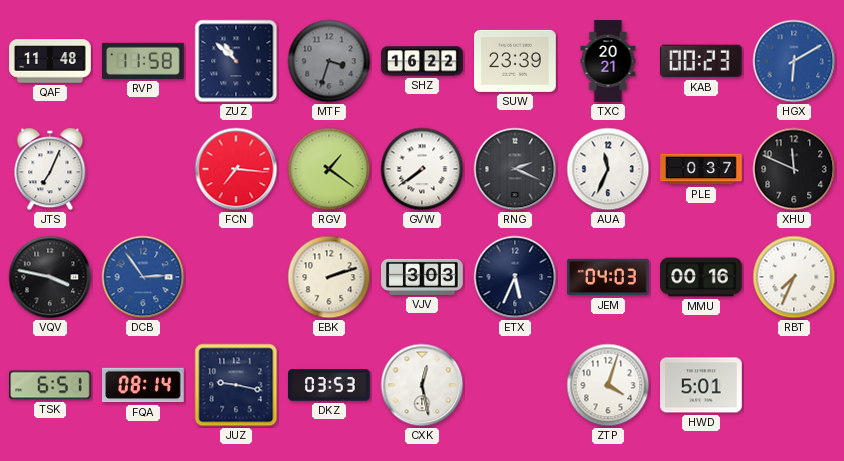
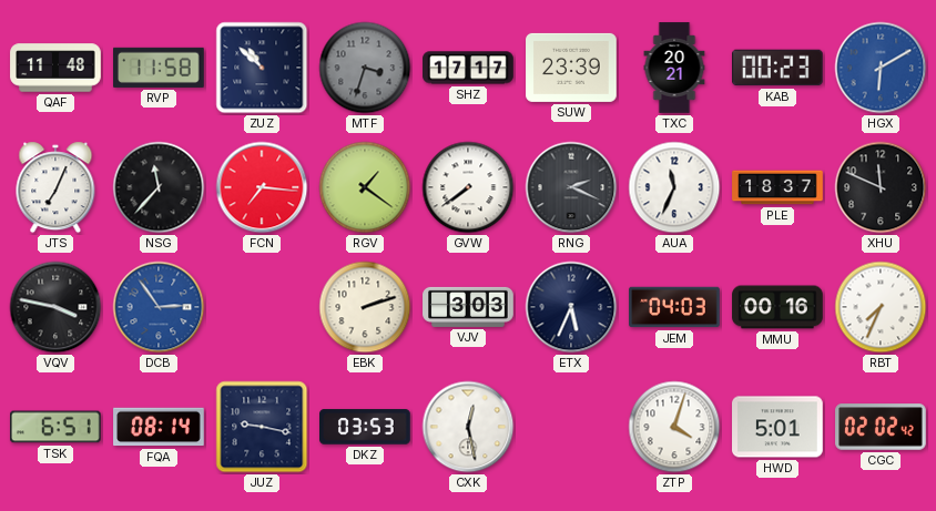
SHZ: 16:22 -> 17:17 (468, 68)
NSG: none -> 11:37 (159, 187)
PLE: 0:37 -> 18:37 (777, 187)
CGC: none -> 02:02 (881, 427)
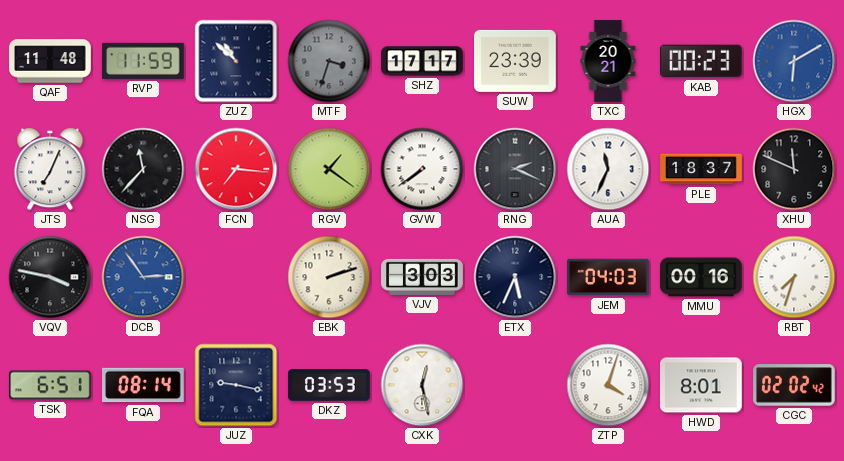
RVP: 11:58 -> 11:59 (144, 61)
RBT: 7:34 -> 7:33 (794, 277)
HWD: 5:01 -> 8:01 (702, 385)
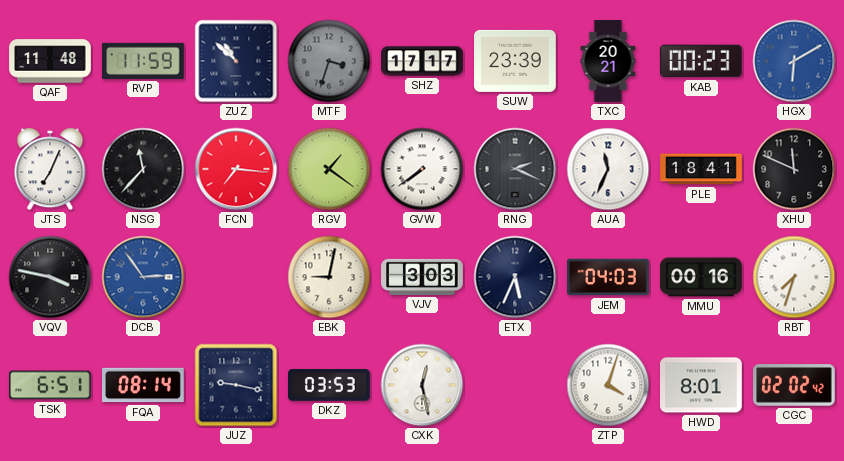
PLE: 18:37 -> 18:41 (701, 169)
EBK: 2:12 -> 9:02 (329, 277)
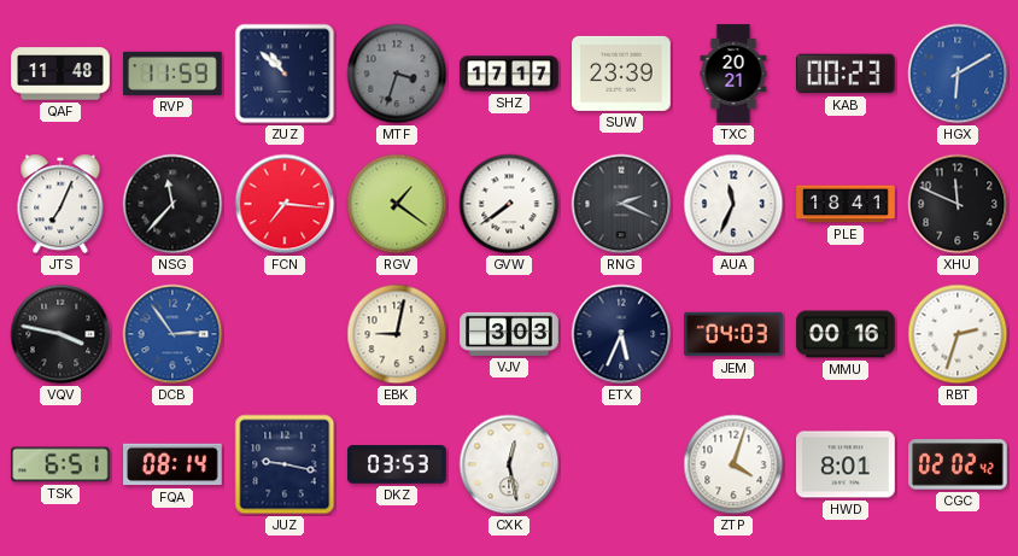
RBT: 7:33 -> 2:33 (958, 334)
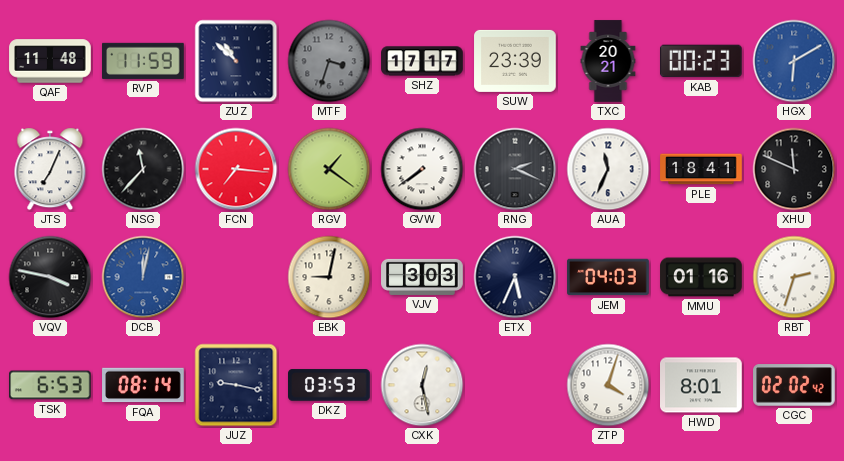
DCB: 2:54 -> 12:02 (143, 277)
MMU: 00:16 -> 01:16 (701, 277)
TSK: 6:51 -> 6:53 (51, 385)
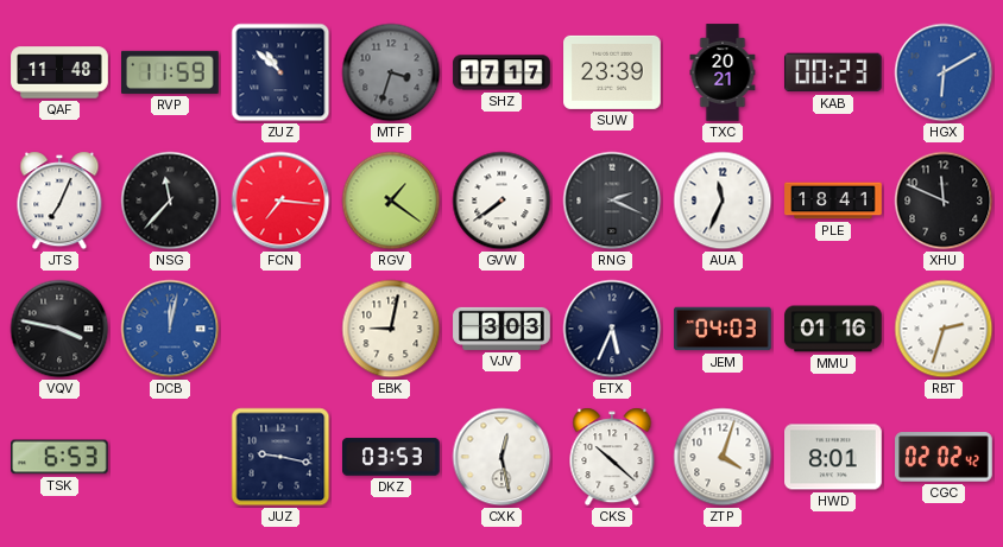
FQA: 08:14 -> none (143, 385)
CKS: none -> 10:22 (612, 457)
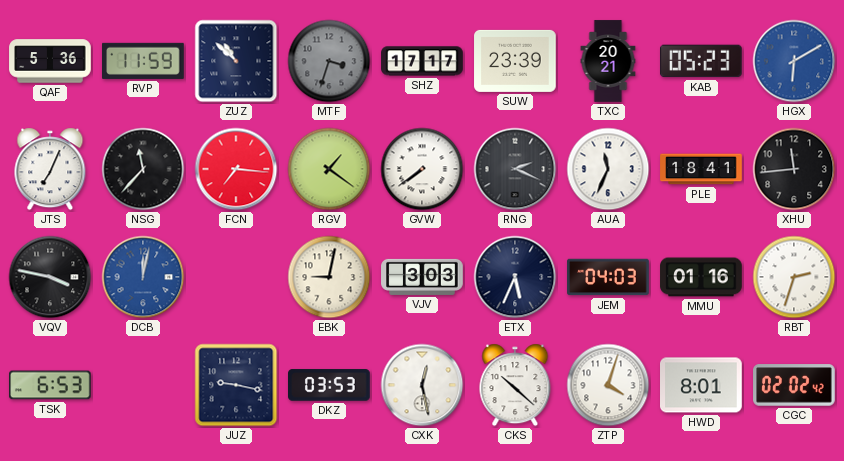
QAF: 11:48 -> 5:36 (50, 61)
KAB: 00:23 -> 05:23 (702, 61)
XHU: 11:49 -> 11:44 (794, 169)
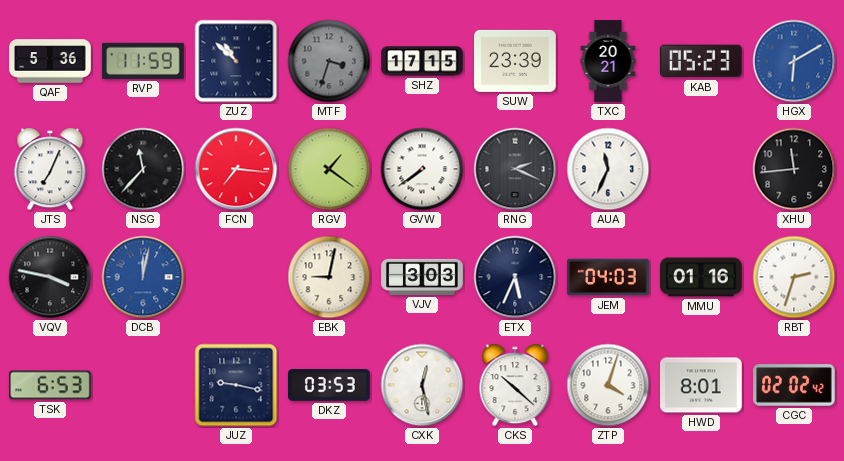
SHZ: 17:17 -> 17:15 (422, 61)
PLE: 18:41 -> none (701, 169)
